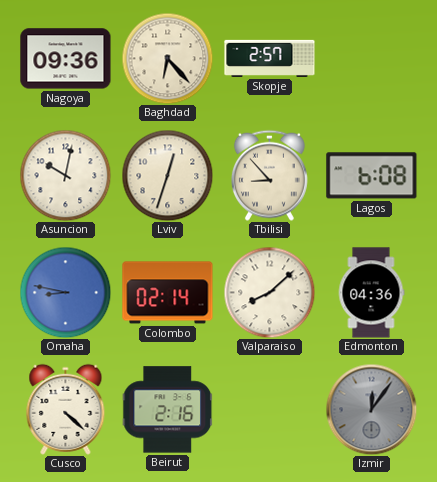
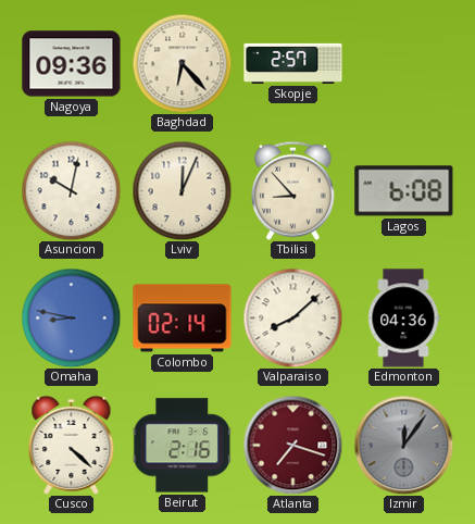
Lviv: 12:33 -> 12:04 (182, 190)
Atlanta: none -> 7:18 (292, 445)
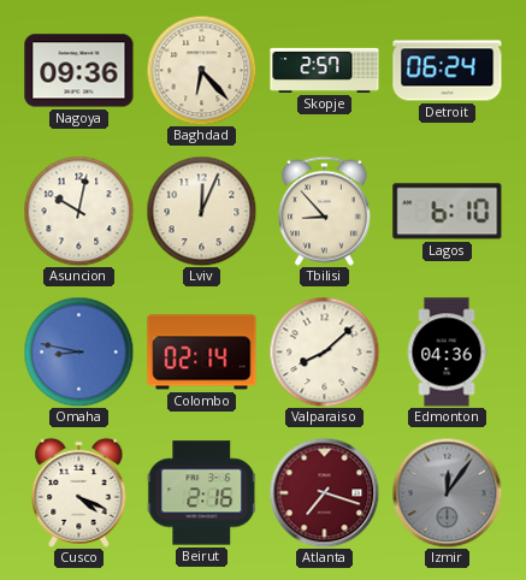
Detroit: none -> 06:24 (448, 71)
Lagos: 6:08 -> 6:10 (448, 212)
Cusco: 4:22 -> 4:19 (79, 492)
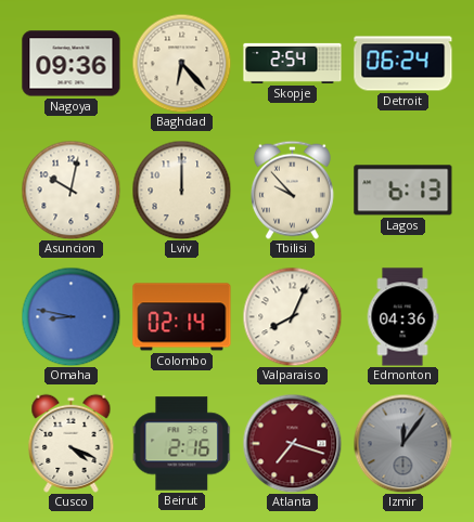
Skopje: 2:57 -> 2:54 (293, 63)
Lviv: 12:04 -> 12:00 (181, 190)
Tbilisi: 8:53 -> 9:53 (292, 190)
Lagos: 6:10 -> 6:13 (403, 191)
Valparaiso: 8:08 -> 8:04 (292, 316)
